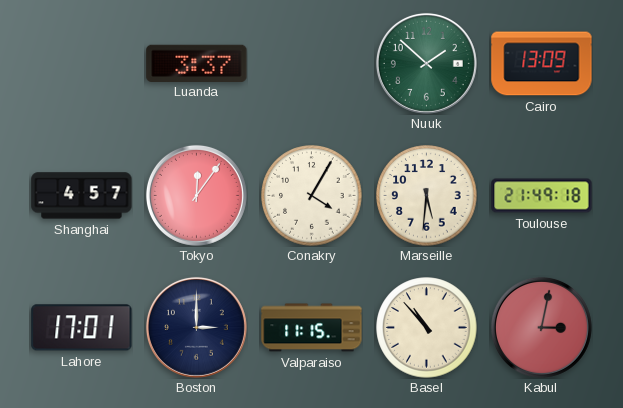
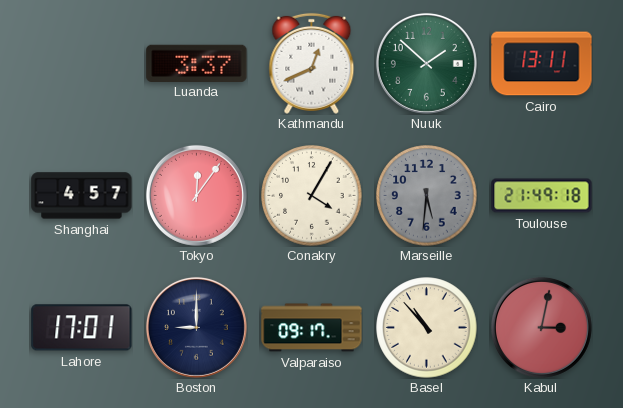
Kathmandu: none -> 12:41 (312, 63)
Cairo: 13:09 -> 13:11 (542, 64)
Marseille dial: cream -> grey (427, 196)
Boston: 3:00 -> 9:00 (196, 327)
Valparaiso: 11:15 -> 09:17 (312, 328)
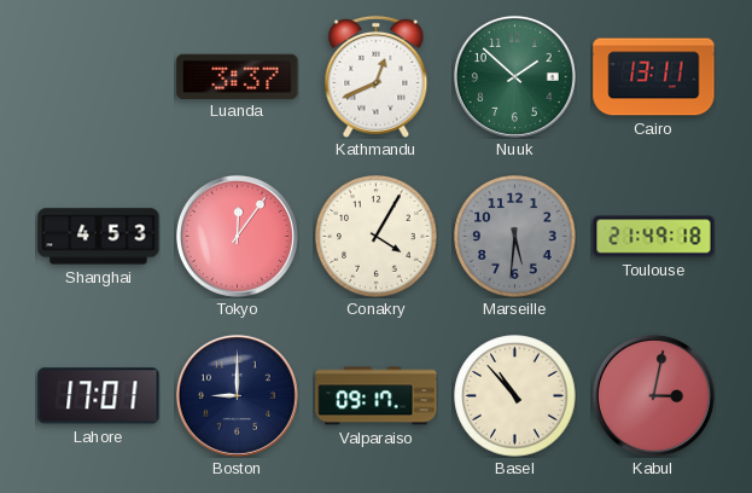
Shanghai: 4:57 -> 4:53 (99, 237)
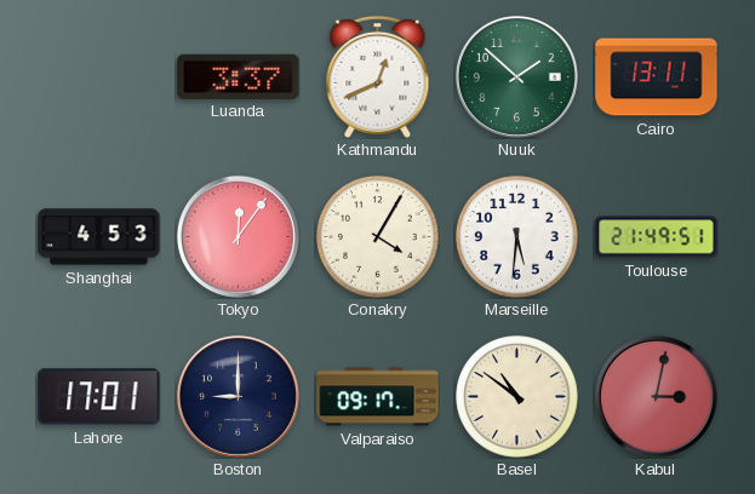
Marseille dial: grey -> white (517, 237)
Toulouse: 21:49:18 -> 21:49:51 (657, 237)
Basel: 10:53 -> 10:51 (517, 397)
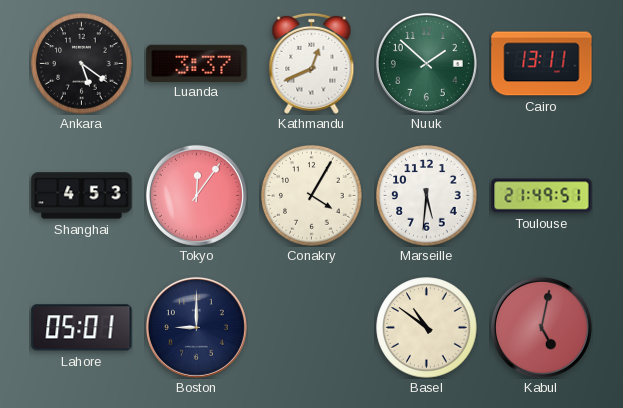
Ankara: none -> 5:21 (82, 64)
Lahore: 17:01 -> 05:01 (82, 328)
Valparaiso: 09:17 -> none (378, 397)
Kabul: 3:02 -> 5:02 (541, 327)
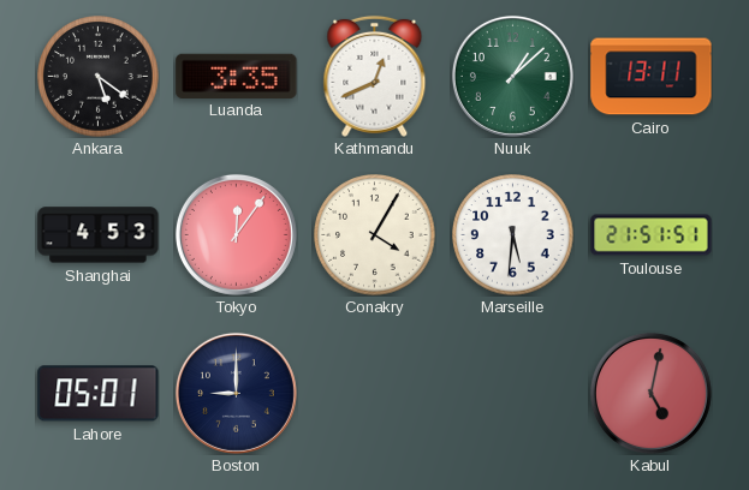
Luanda: 3:37 -> 3:35 (237, 76)
Nuuk: 1:52 -> 1:08 (512, 76)
Toulouse: 21:49 -> 21:51 (652, 235)
Basel: 10:51 -> none (427, 328)
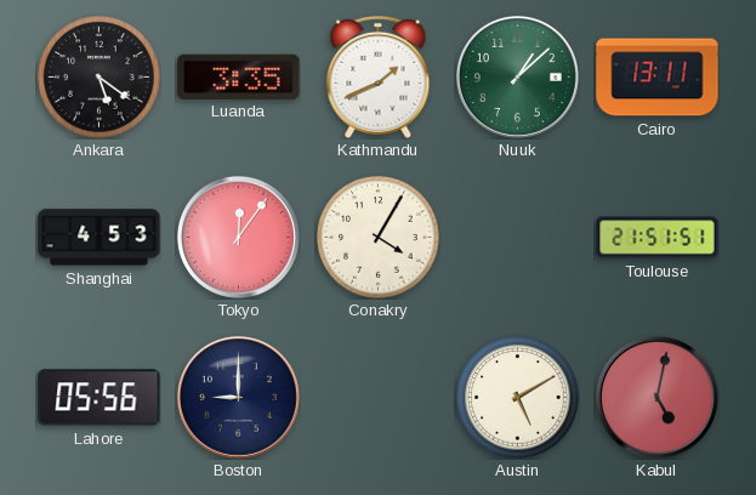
Kathmandu: 12:41 -> 1:41 (379, 76)
Marseille: 5:31 -> none (513, 235)
Lahore: 05:01 -> 05:56 (100, 398)
Austin: none -> 5:10 (518, 398)
